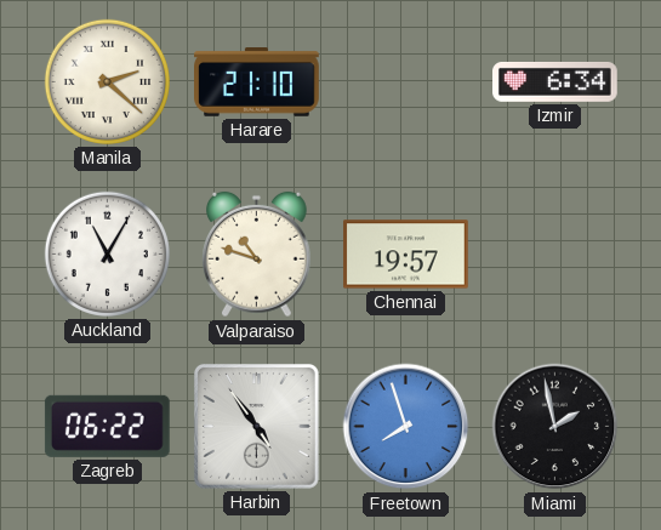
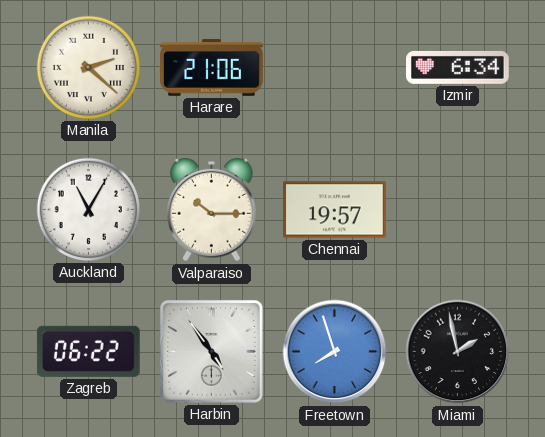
Harare: 21:10 -> 21:06 (212, 68)
Valparaiso: 10:48 -> 10:15 (212, 210)
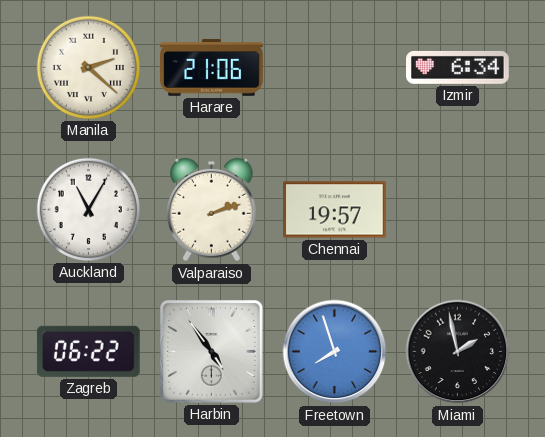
Valparaiso: 10:15 -> 2:12 (212, 210)
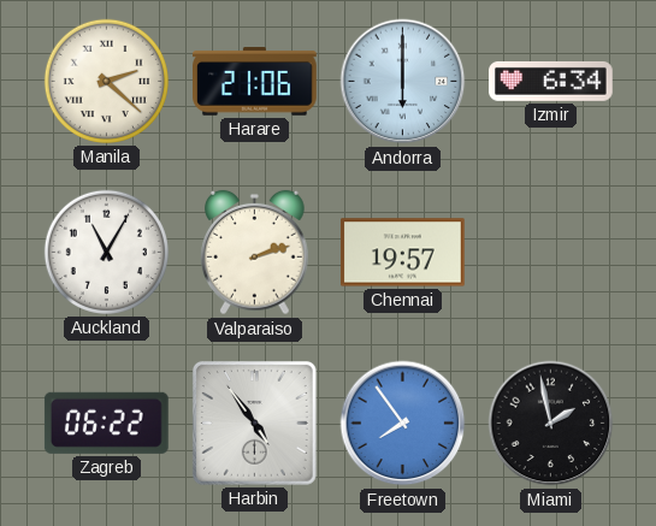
Andorra: none -> 6:00 (403, 82)
Freetown: 7:57 -> 7:54 (403, 424)
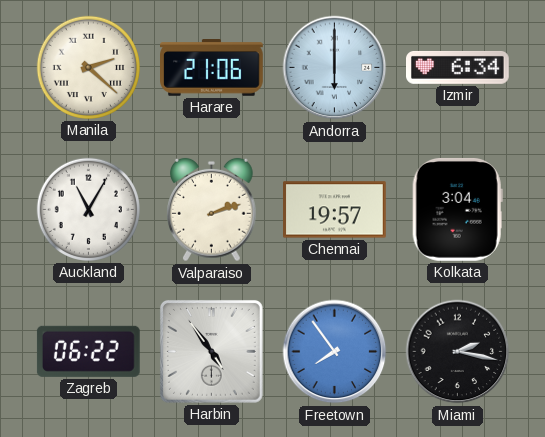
Kolkata: none -> 3:04 (457, 209)
Miami: 1:58 -> 2:17 (458, 352)
